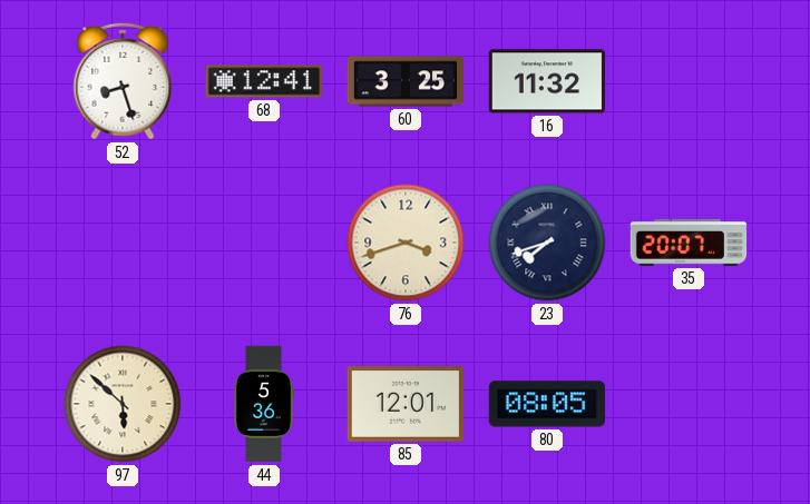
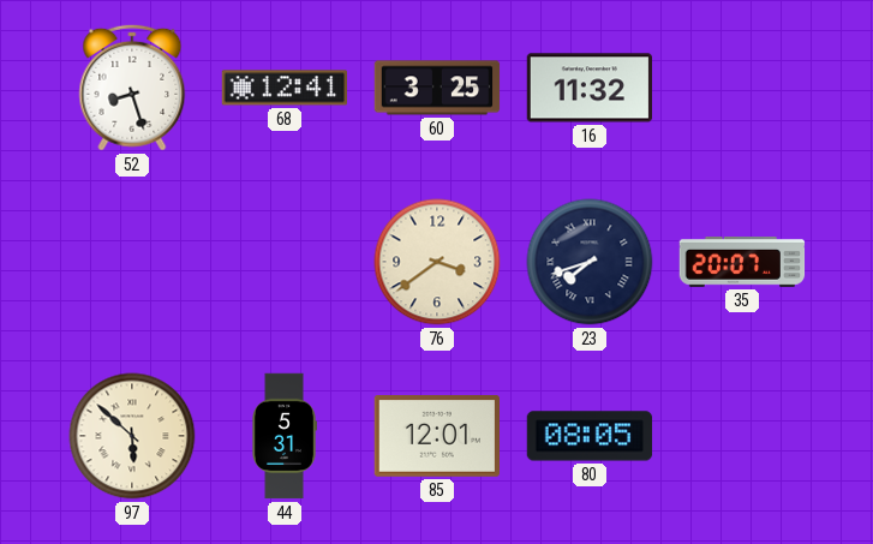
76: 3:42 -> 3:39 (437, 262)
44: 5:36 -> 5:31 (285, 436)
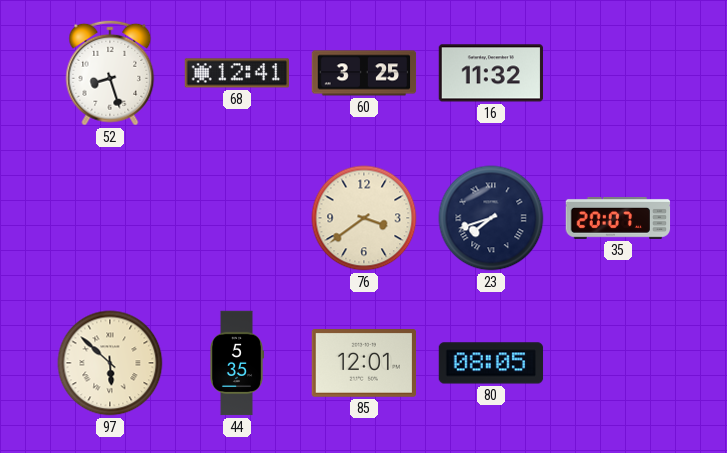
44: 5:31 -> 5:35 (237, 363)
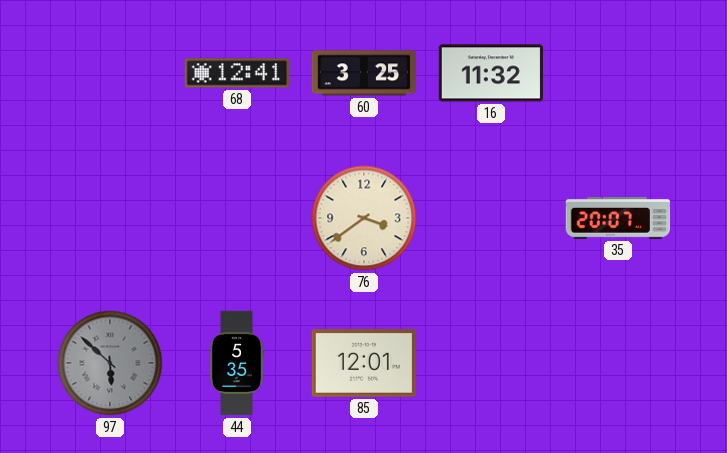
52: 8:27 -> none (110, 73)
23: 7:42 -> none (491, 218)
97 dial: cream -> grey (110, 363)
80: 08:05 -> none (491, 363)
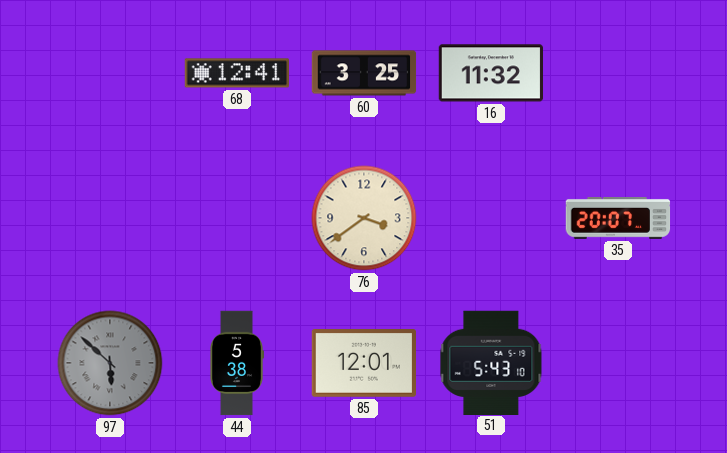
44: 5:35 -> 5:38 (237, 363)
51: none -> 5:43 (491, 362)
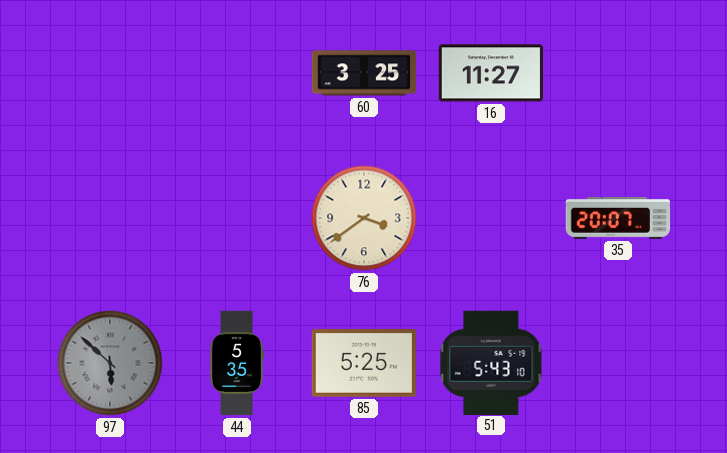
68: 12:41 -> none (236, 73)
16: 11:32 -> 11:27 (491, 73)
44: 5:38 -> 5:35 (237, 363)
85: 12:01 -> 5:25 (363, 364)
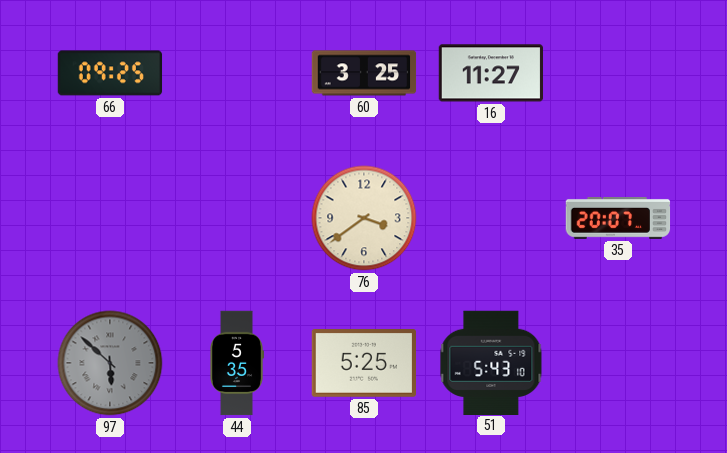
66: none -> 09:25 (110, 73)
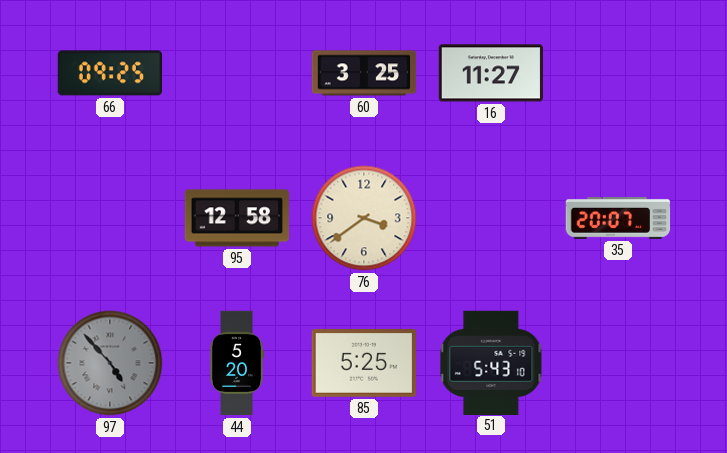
95: none -> 12:58 (237, 218)
97: 5:52 -> 4:53 (110, 363)
44: 5:35 -> 5:20 (237, 363)
